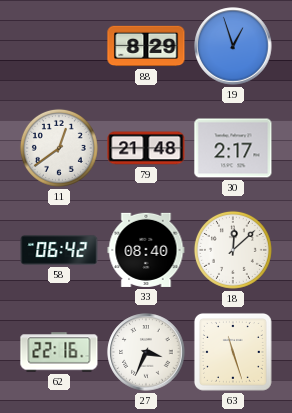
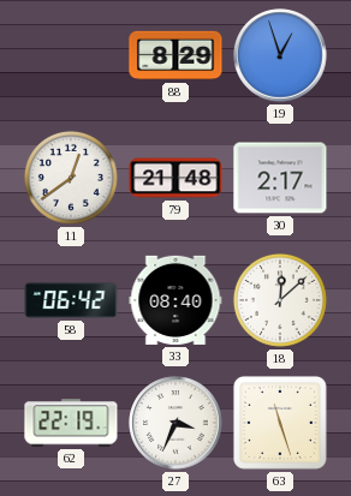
62: 22:16 -> 22:19 (71, 423)
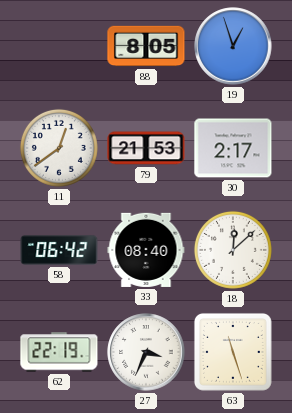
88: 8:29 -> 8:05 (146, 46)
79: 21:48 -> 21:53 (146, 148)
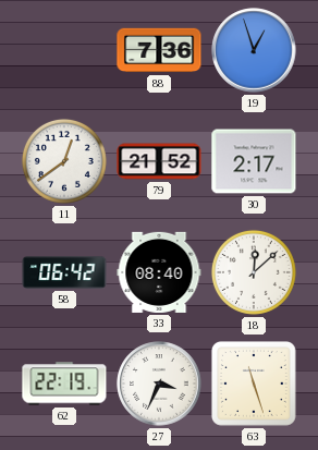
88: 8:05 -> 7:36 (159, 50)
79: 21:53 -> 21:52 (159, 161)
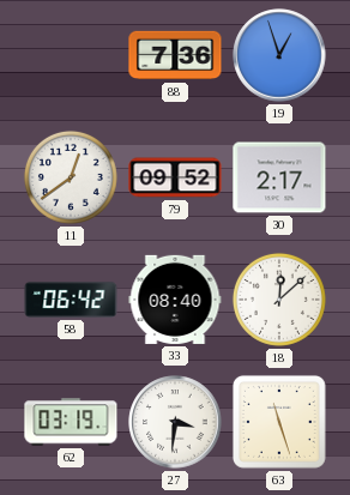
79: 21:52 -> 09:52 (175, 177)
62: 22:19 -> 03:19 (71, 422)
27: 3:34 -> 3:31 (175, 422)
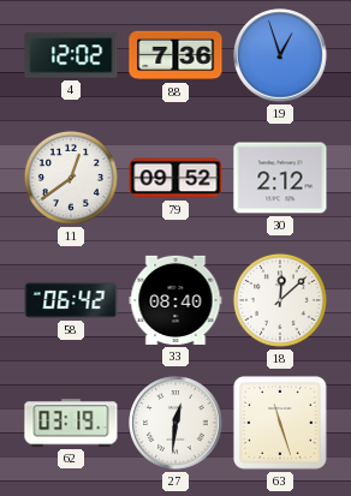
4: none -> 12:02 (71, 55)
30: 2:17 -> 2:12 (280, 178)
27: 3:31 -> 12:31 (175, 423)
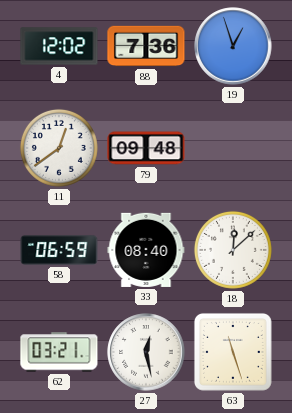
79: 09:52 -> 09:48 (146, 148)
30: 2:12 -> none (280, 178)
58: 06:42 -> 06:59 (59, 250)
62: 03:19 -> 03:21 (59, 352)
27: 12:31 -> 12:28 (146, 352)
